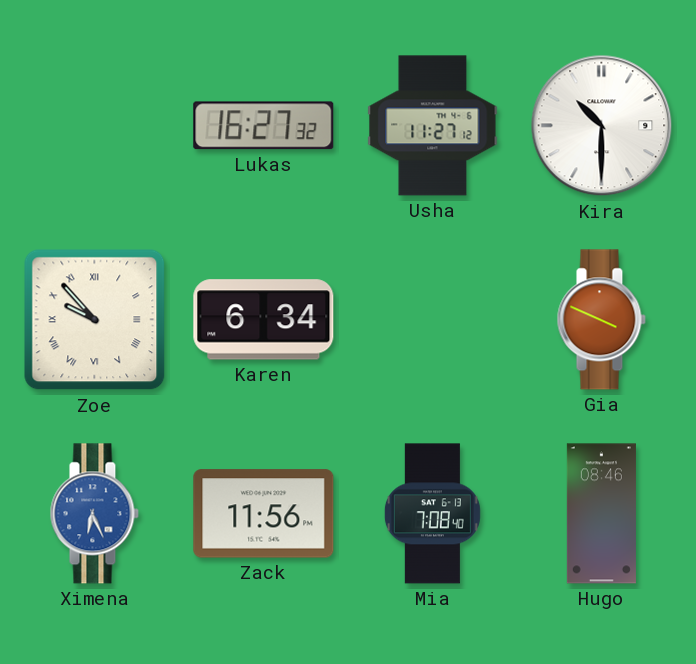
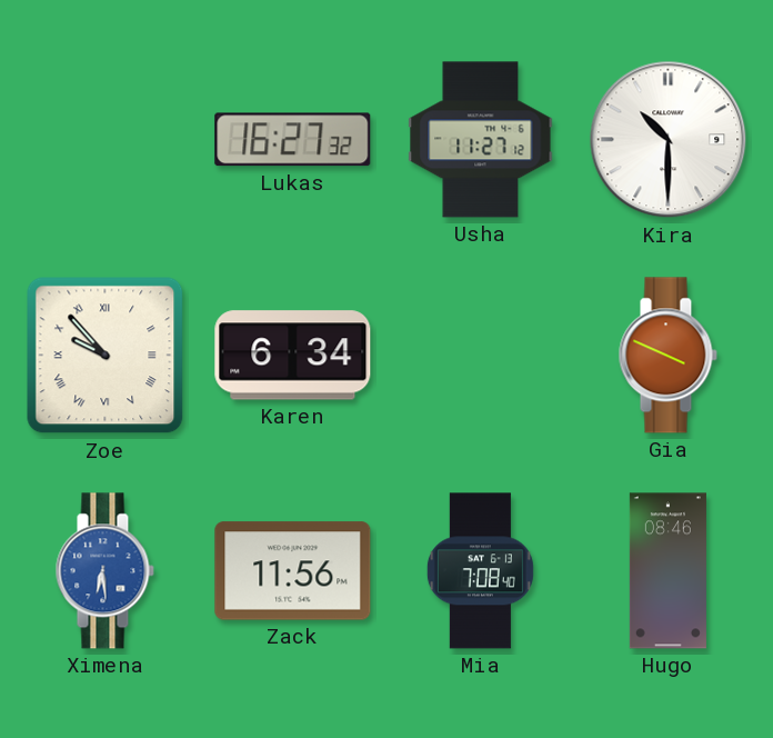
Ximena: 6:26 -> 6:29 (104, 571)
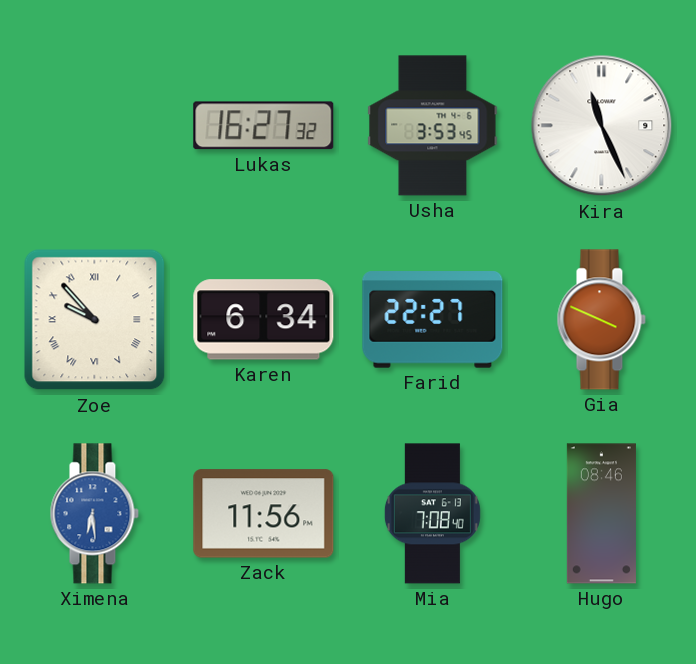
Usha: 11:27 -> 3:53 (433, 126)
Kira: 10:30 -> 11:26 (602, 126)
Farid: none -> 22:27 (433, 320)
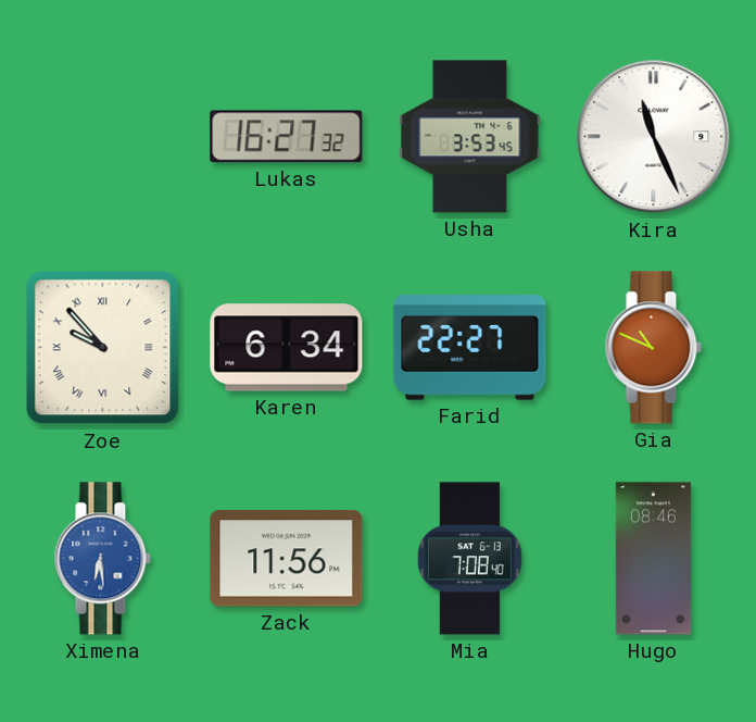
Gia: 3:49 -> 10:49 (653, 348)
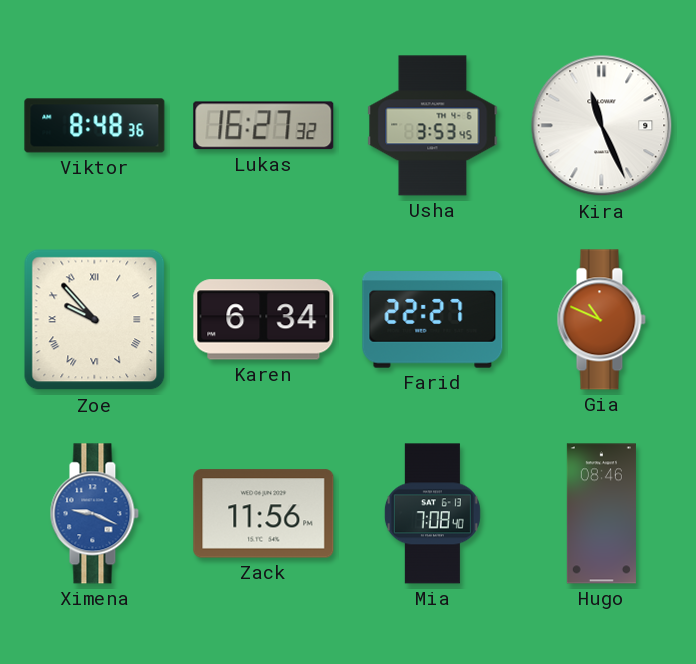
Viktor: none -> 8:48 (95, 126)
Ximena: 6:29 -> 9:19 (94, 514)
